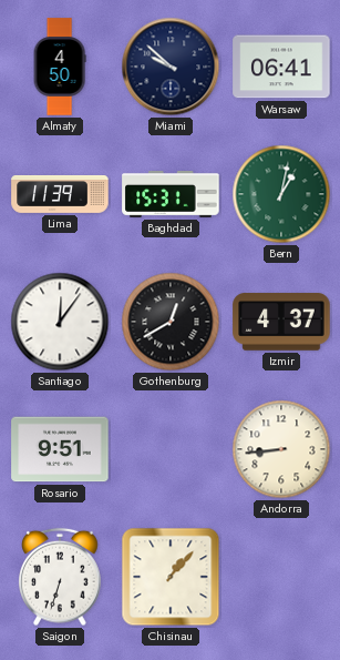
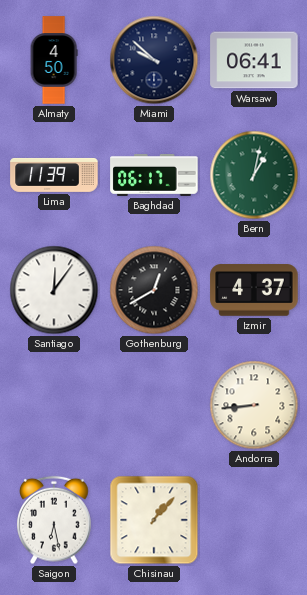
Baghdad: 15:31 -> 06:17 (154, 176)
Rosario: 9:51 -> none (60, 449)
Saigon: 6:33 -> 6:28 (54, 520)
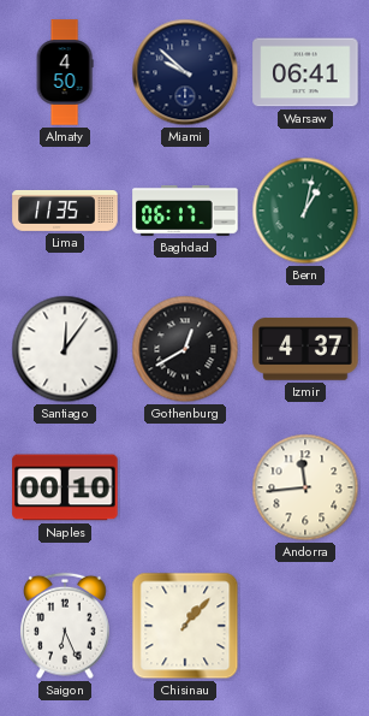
Lima: 11:39 -> 11:35 (65, 211)
Naples: none -> 00:10 (65, 487)
Andorra: 8:44 -> 11:44 (305, 487)
Saigon: 6:28 -> 6:26 (65, 626)
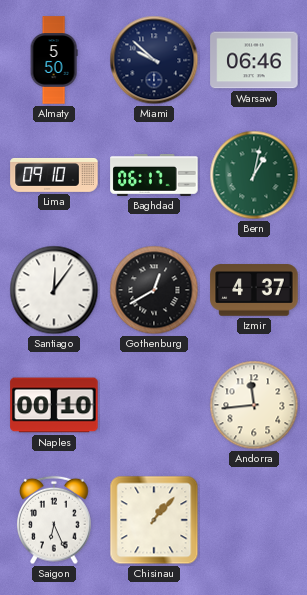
Almaty: 4:50 -> 5:50 (54, 60)
Warsaw: 06:41 -> 06:46 (254, 60)
Lima: 11:35 -> 09:10 (54, 175)
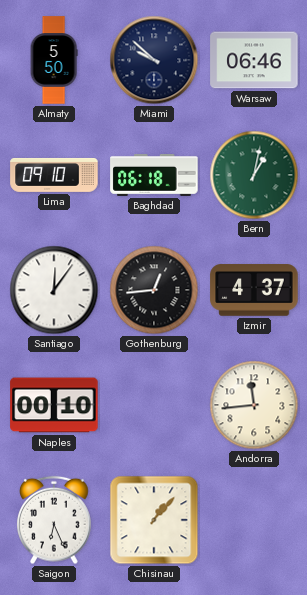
Baghdad: 06:17 -> 06:18 (154, 176)
Gothenburg: 12:40 -> 12:44 (154, 290)
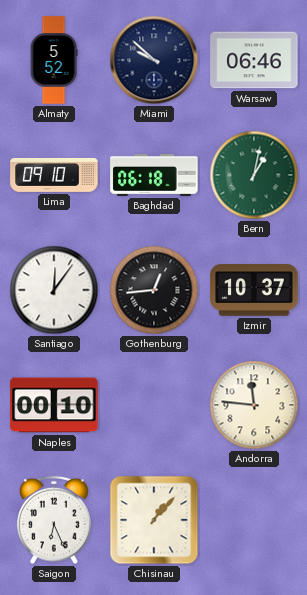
Almaty: 5:50 -> 5:52 (54, 60)
Izmir: 4:37 -> 10:37 (254, 290)
Andorra: 11:44 -> 11:46 (254, 405)
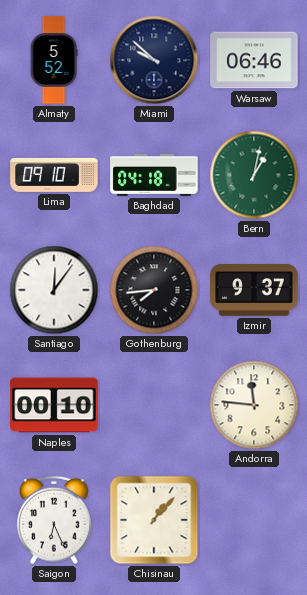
Baghdad: 06:18 -> 04:18 (154, 176)
Gothenburg: 12:44 -> 7:44 (154, 290)
Izmir: 10:37 -> 9:37 (254, 290)
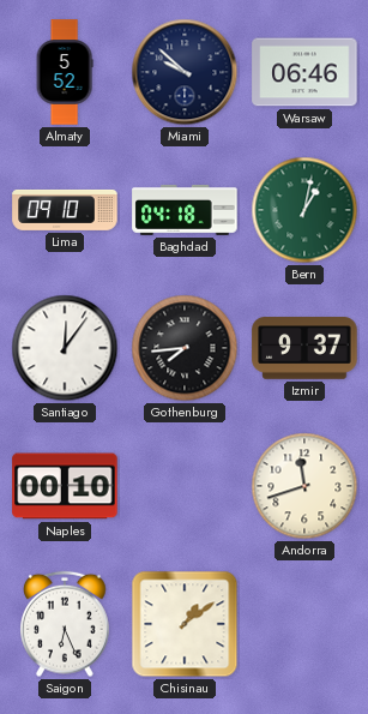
Andorra: 11:46 -> 11:42 (304, 486)
Chisinau: 1:07 -> 1:09 (185, 624)
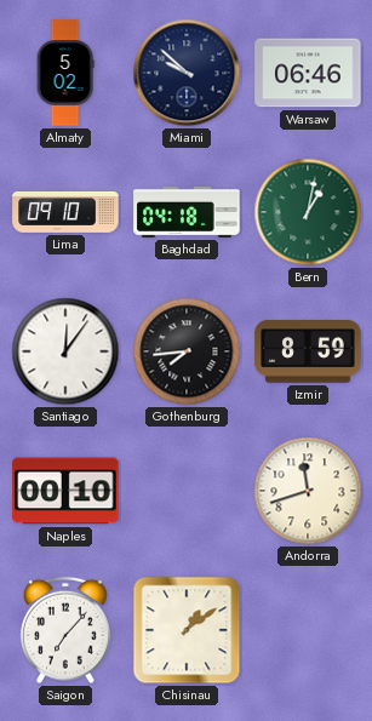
Almaty: 5:52 -> 5:02 (65, 73)
Izmir: 9:37 -> 8:59 (308, 351)
Saigon: 6:26 -> 7:07 (65, 630)
